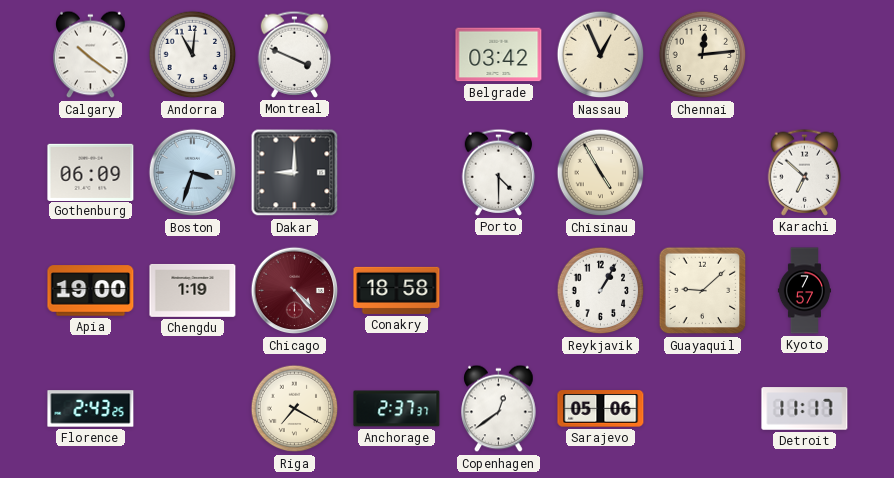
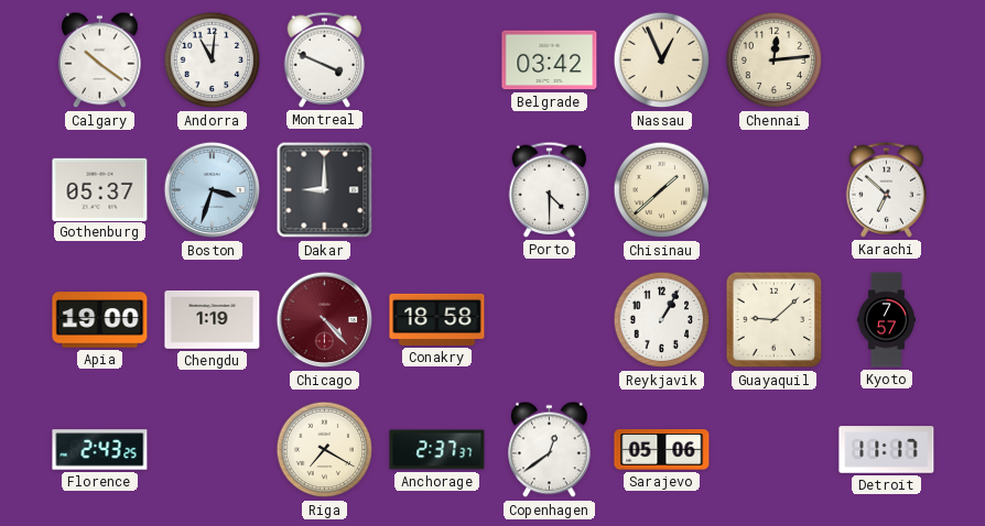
Gothenburg: 06:09 -> 05:37 (100, 189)
Chisinau: 4:55 -> 1:38 (662, 190)
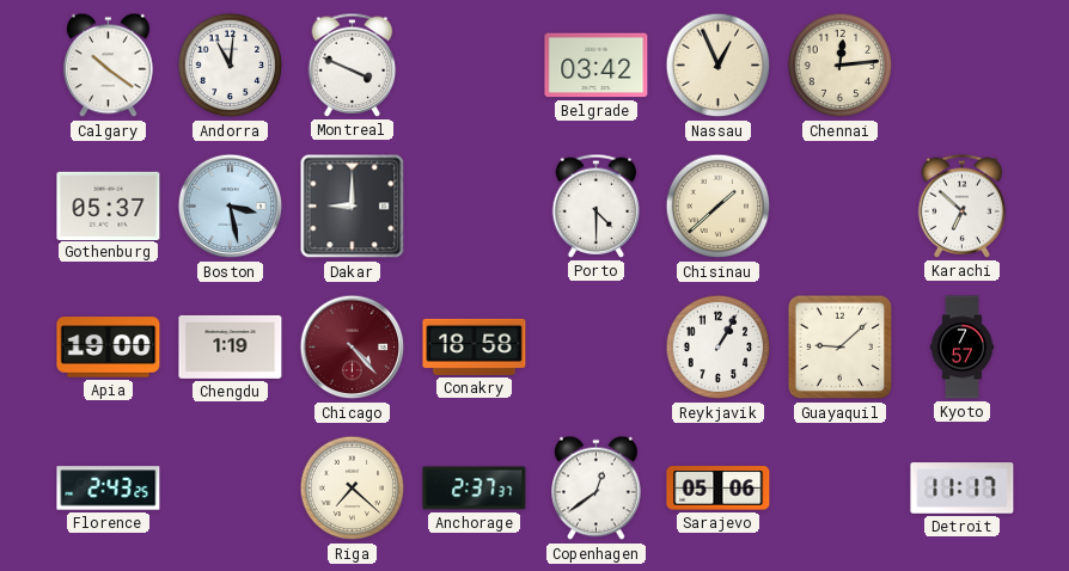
Boston: 3:33 -> 3:28 (231, 207)
Riga: 7:20 -> 7:22 (353, 489)
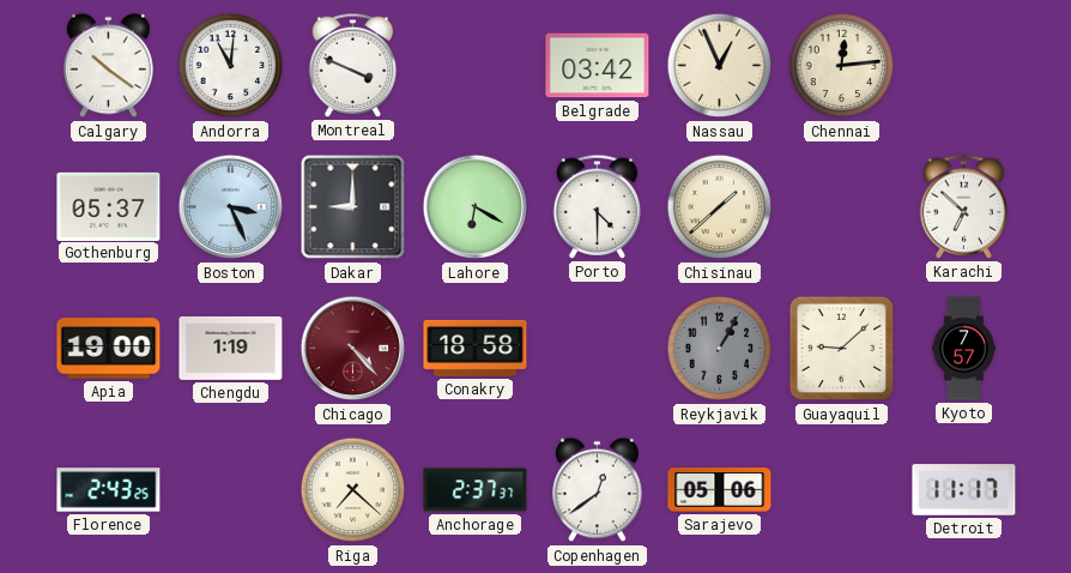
Boston: 3:28 -> 3:26 (231, 207)
Lahore: none -> 6:20 (476, 207)
Reykjavik dial: white -> grey (720, 349)
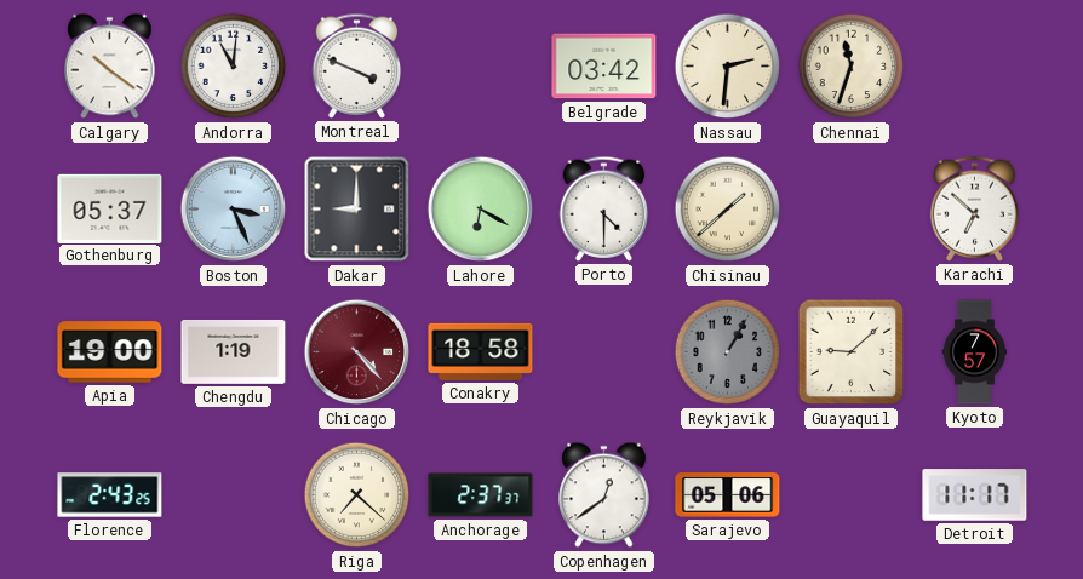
Nassau: 12:56 -> 2:31 (728, 67)
Chennai: 12:14 -> 11:33 (852, 67)
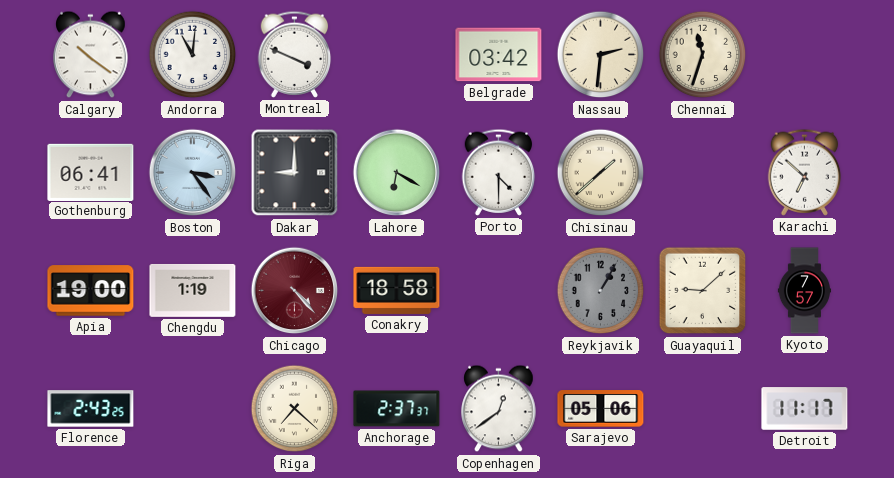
Gothenburg: 05:37 -> 06:41 (91, 172)
Boston: 3:26 -> 3:24 (193, 173)
